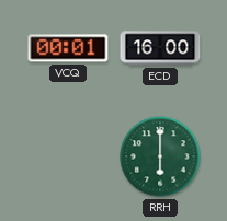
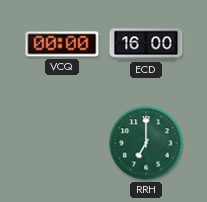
VCQ: 00:01 -> 00:00 (62, 44)
RRH: 6:00 -> 7:00 (146, 143)
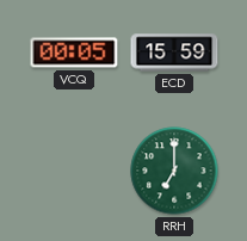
VCQ: 00:00 -> 00:05 (74, 52)
ECD: 16:00 -> 15:59 (174, 52)
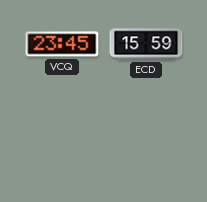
VCQ: 00:05 -> 23:45 (62, 44)
RRH: 7:00 -> none (174, 171)
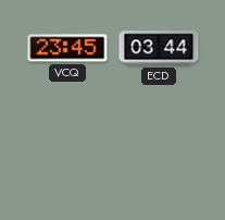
ECD: 15:59 -> 03:44 (159, 48)
